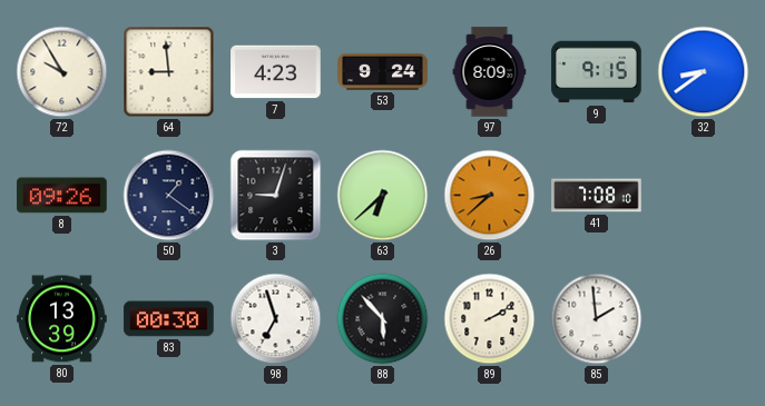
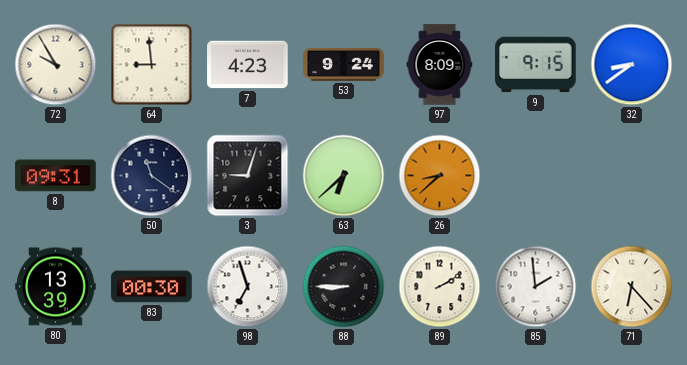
8: 09:26 -> 09:31 (56, 176)
50: 1:21 -> 11:21 (152, 176)
41: 7:08 -> none (597, 196)
88: 5:53 -> 8:45 (344, 287)
71: none -> 6:23 (632, 287)
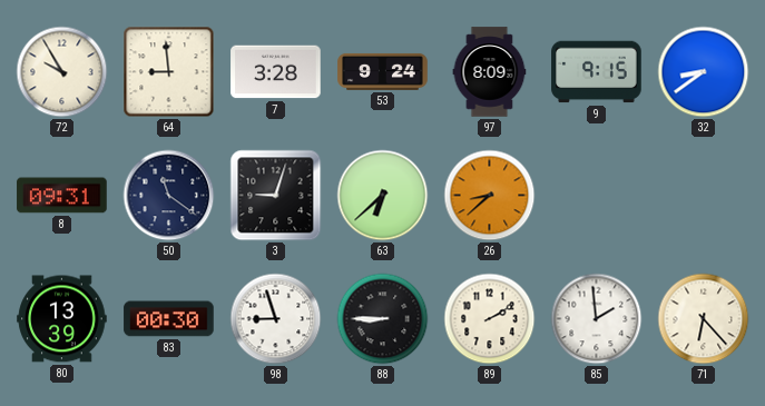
7: 4:23 -> 3:28 (276, 72)
98: 6:57 -> 8:57 (276, 319)
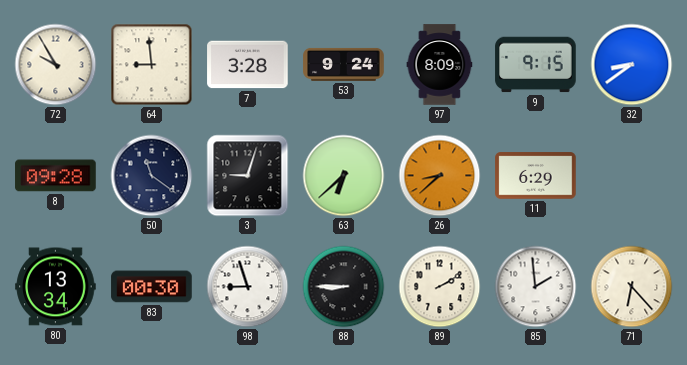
8: 09:31 -> 09:28 (56, 176)
11: none -> 6:29 (536, 176)
80: 13:39 -> 13:34 (56, 287)
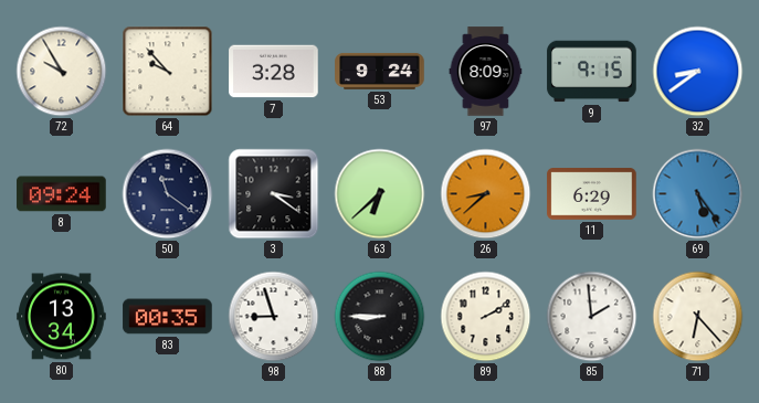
64: 8:59 -> 9:53 (168, 72)
8: 09:28 -> 09:24 (62, 194)
3: 9:03 -> 3:21 (274, 194)
69: none -> 5:24 (698, 194)
83: 00:30 -> 00:35 (168, 317)
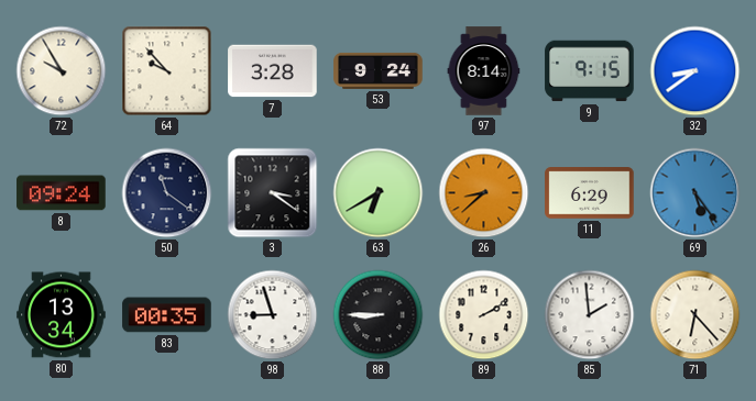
97: 8:09 -> 8:14 (484, 71)
63: 6:38 -> 6:40 (379, 193)
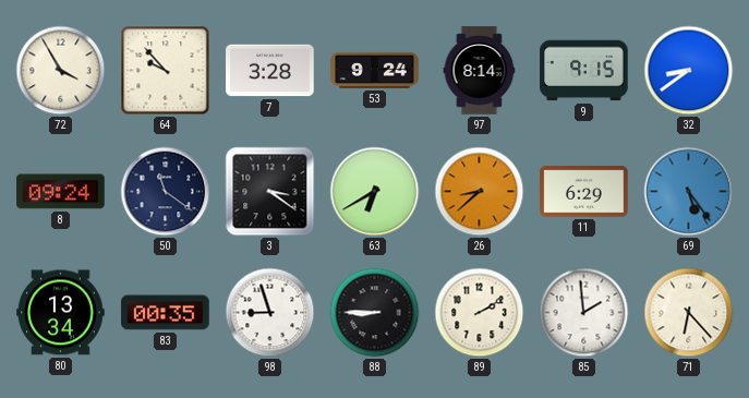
72: 9:55 -> 3:55 (61, 71)
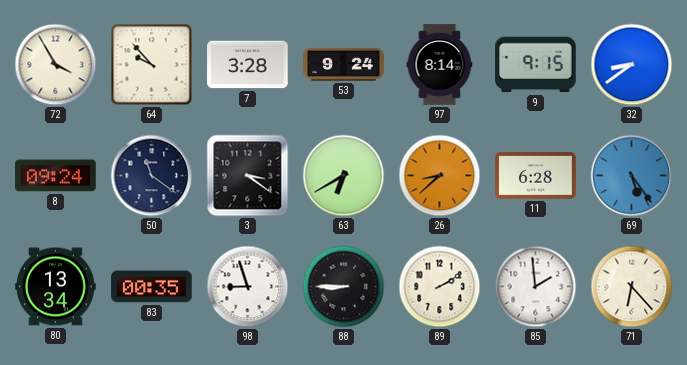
11: 6:29 -> 6:28 (536, 176)
